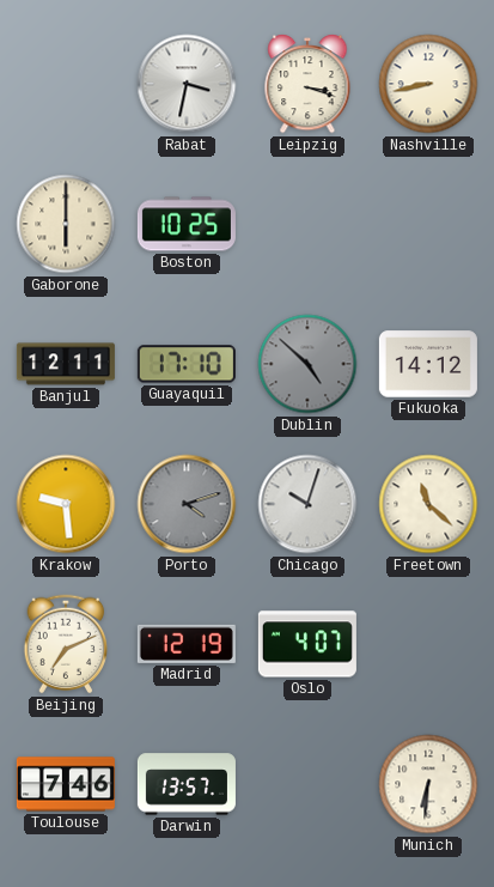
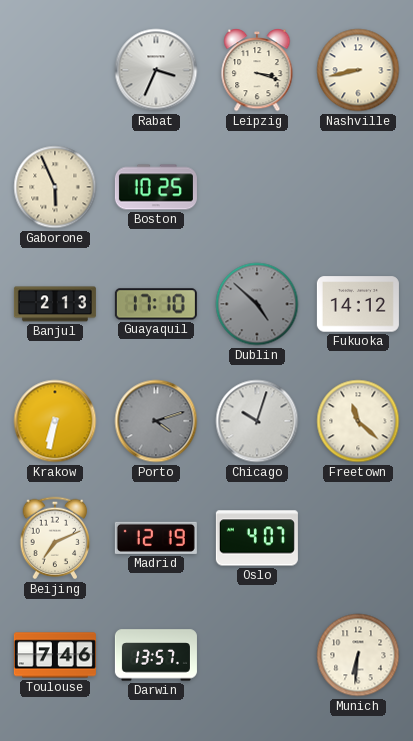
Rabat: 3:32 -> 3:34 (156, 70)
Gaborone: 6:00 -> 5:56 (55, 187)
Banjul: 12:11 -> 2:13 (55, 304)
Krakow: 9:29 -> 6:32 (55, 421)
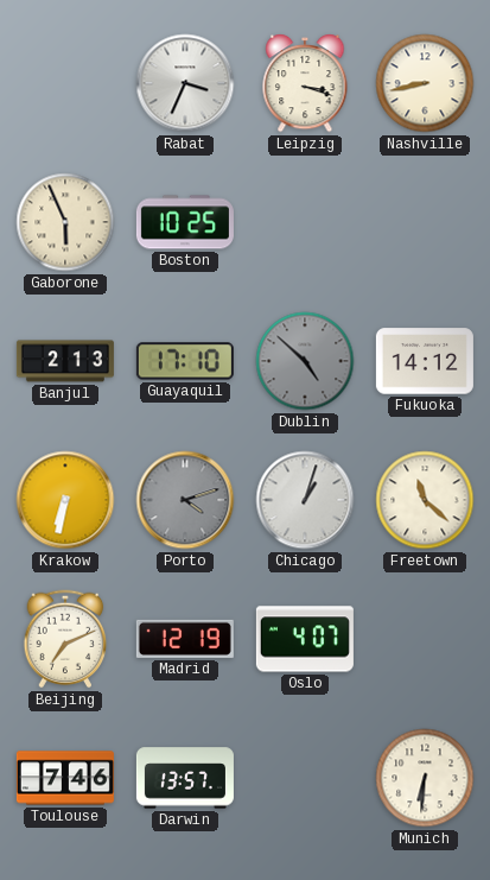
Chicago: 10:03 -> 1:03 (305, 500)
